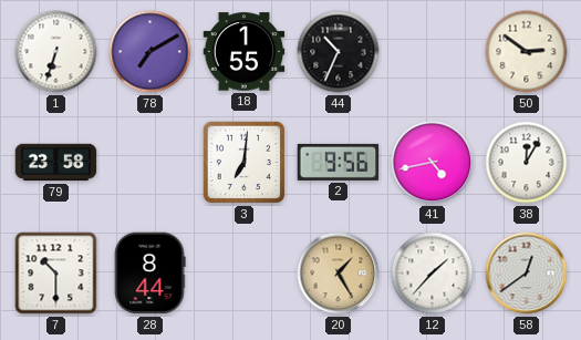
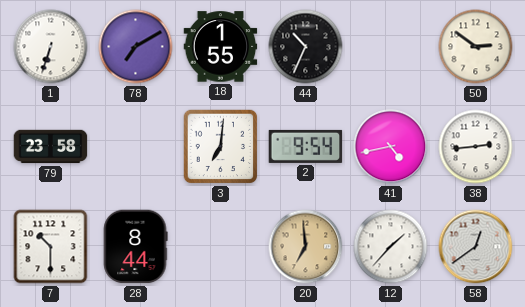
2: 9:56 -> 9:54 (306, 146)
38: 12:05 -> 2:44 (476, 147)
20: 1:25 -> 6:59 (306, 247)
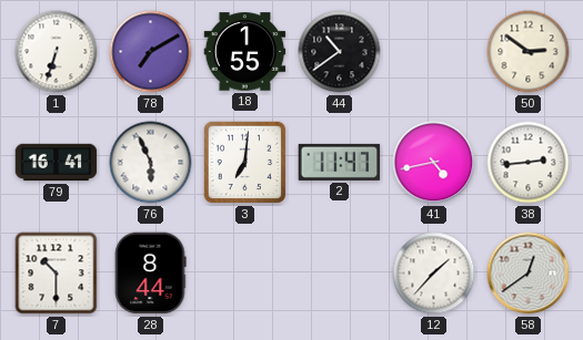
44: 10:34 -> 10:39 (340, 52)
79: 23:58 -> 16:41 (57, 163)
76: none -> 5:56 (151, 163)
2: 9:54 -> 11:47 (340, 162)
20: 6:59 -> none (306, 247)
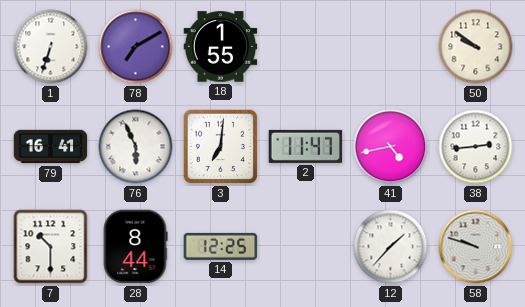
44: 10:39 -> none (340, 52)
50: 2:51 -> 9:51 (476, 47)
14: none -> 12:25 (221, 246)
58: 12:39 -> 9:48 (476, 247)
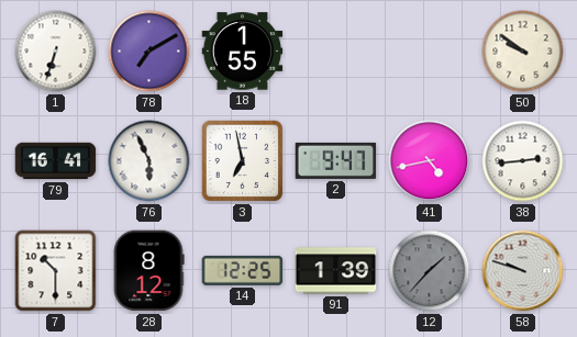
3: 7:01 -> 6:58 (243, 161)
2: 11:47 -> 9:47 (336, 160)
28: 8:44 -> 8:12 (148, 271)
91: none -> 1:39 (336, 271)
12 dial: white -> grey (430, 271)
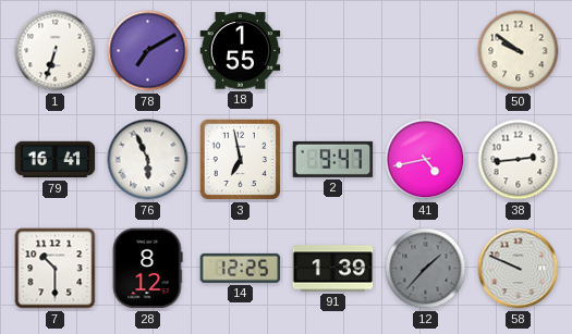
58: 9:48 -> 9:49 (519, 269)
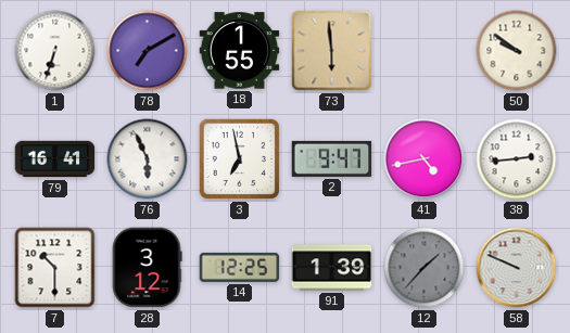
73: none -> 5:59 (332, 51)
28: 8:12 -> 3:12 (147, 268)
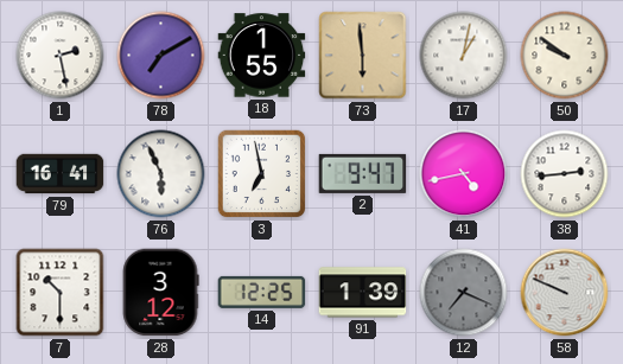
1: 6:33 -> 2:28 (61, 56)
17: none -> 1:02 (464, 56)
12: 1:37 -> 7:19 (464, 293)
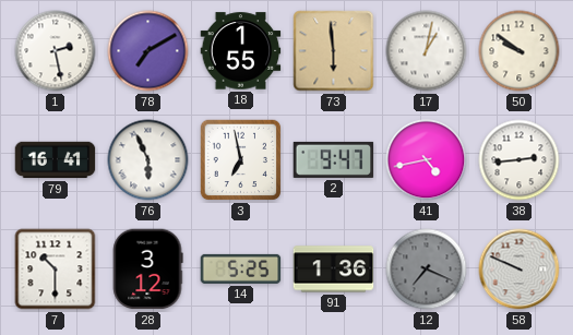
14: 12:25 -> 5:25 (241, 268)
91: 1:39 -> 1:36 (334, 270)
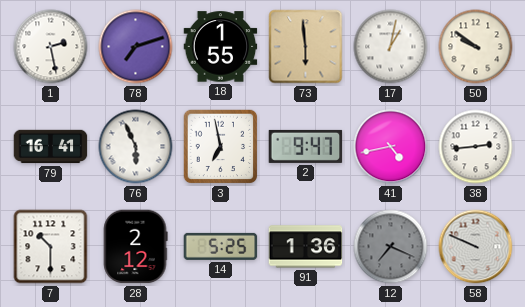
78: 7:10 -> 7:12 (136, 47)
28: 3:12 -> 2:12 (135, 247)
